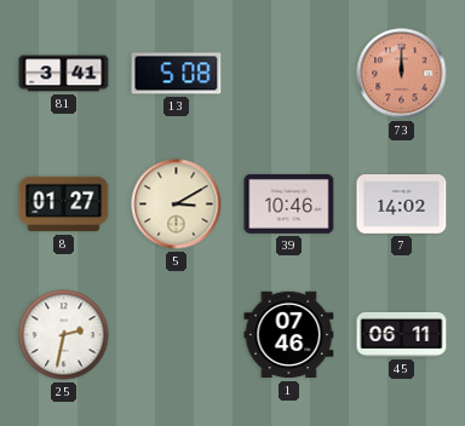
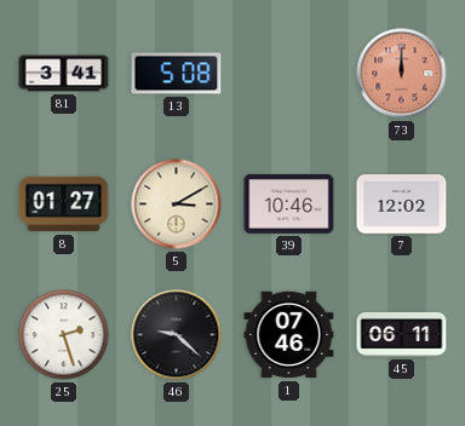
7: 14:02 -> 12:02 (402, 205)
25: 2:32 -> 2:27 (64, 335)
46: none -> 9:22 (177, 335)
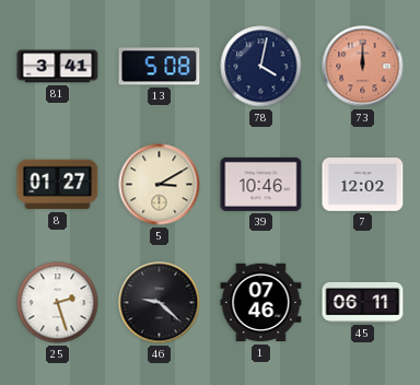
78: none -> 4:02 (261, 67)
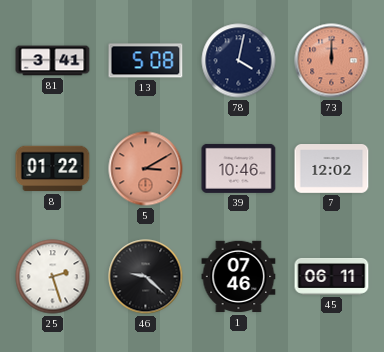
8: 01:27 -> 01:22 (53, 169)
5 dial: cream -> salmon (146, 169)
